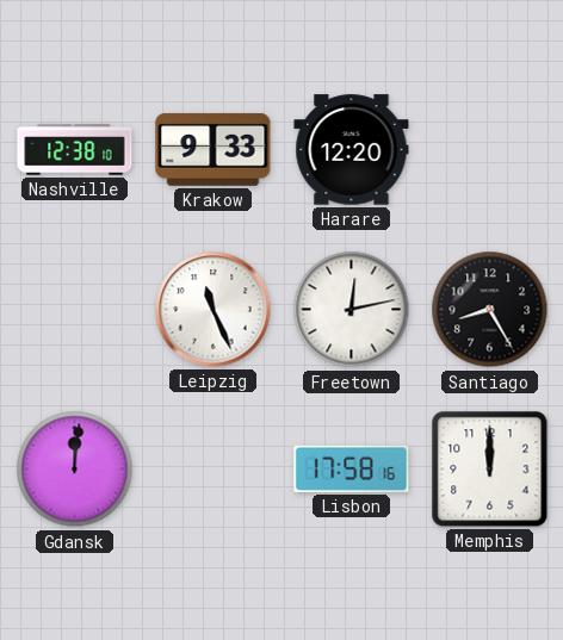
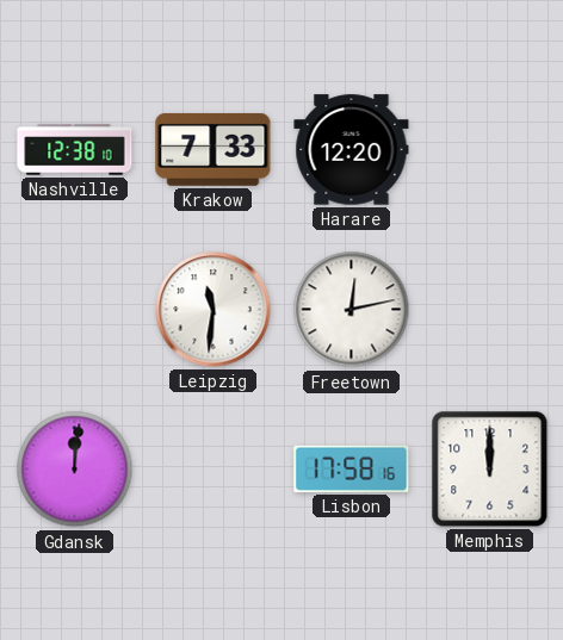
Krakow: 9:33 -> 7:33 (214, 149)
Leipzig: 11:26 -> 11:31 (214, 310)
Santiago: 8:25 -> none (490, 310)
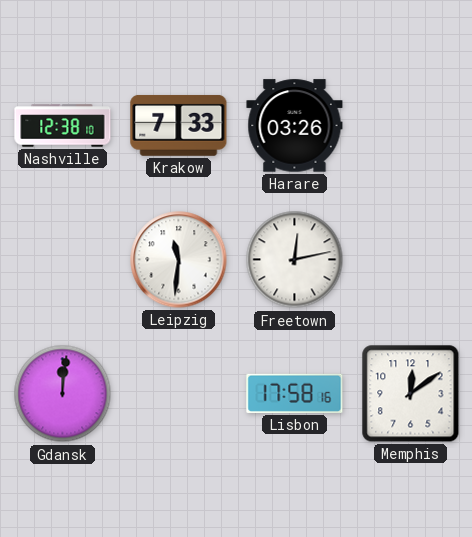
Harare: 12:20 -> 03:26 (295, 126)
Memphis: 12:00 -> 12:09 (411, 394)
